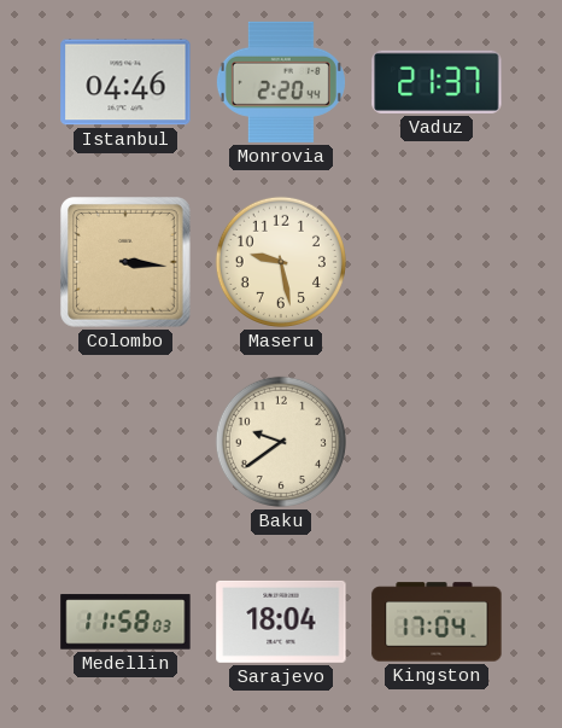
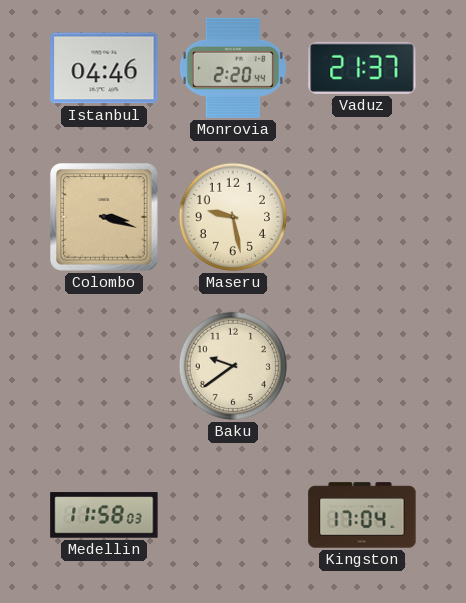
Colombo: 3:16 -> 3:18 (105, 218)
Sarajevo: 18:04 -> none (281, 622)
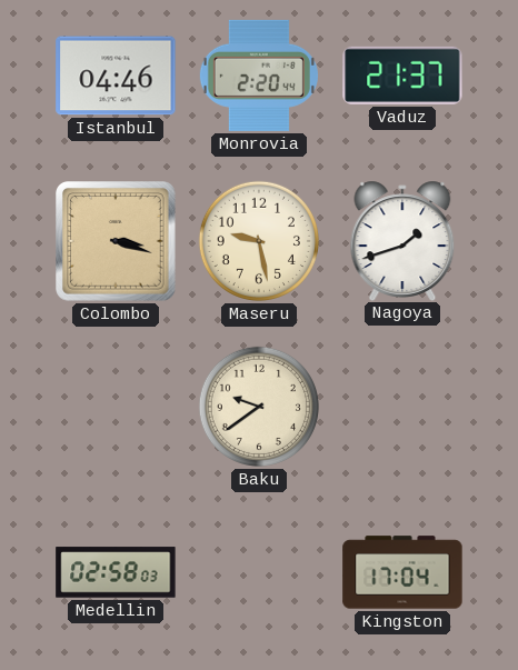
Nagoya: none -> 1:42 (402, 240)
Medellin: 11:58 -> 02:58 (116, 572)
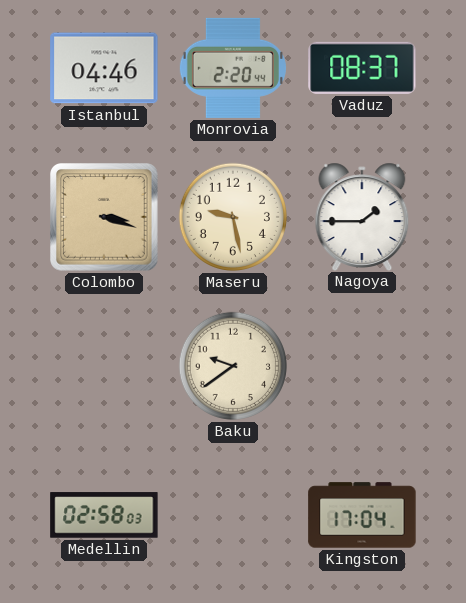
Vaduz: 21:37 -> 08:37 (362, 68)
Nagoya: 1:42 -> 1:45 (362, 216)
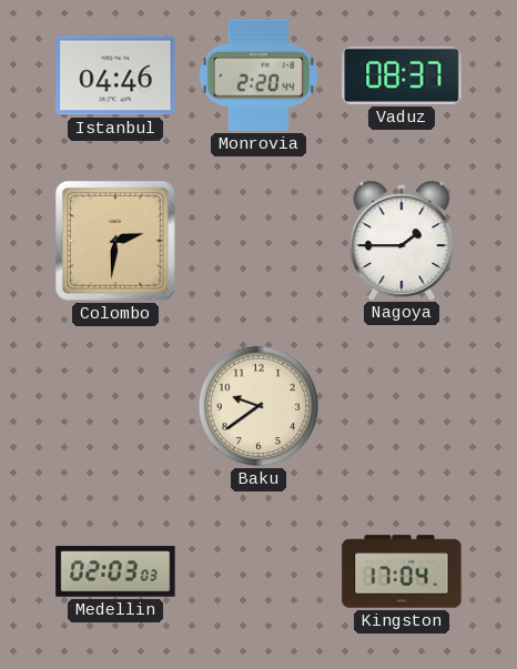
Colombo: 3:18 -> 2:31 (116, 242)
Maseru: 9:28 -> none (233, 217)
Medellin: 02:58 -> 02:03 (115, 571)
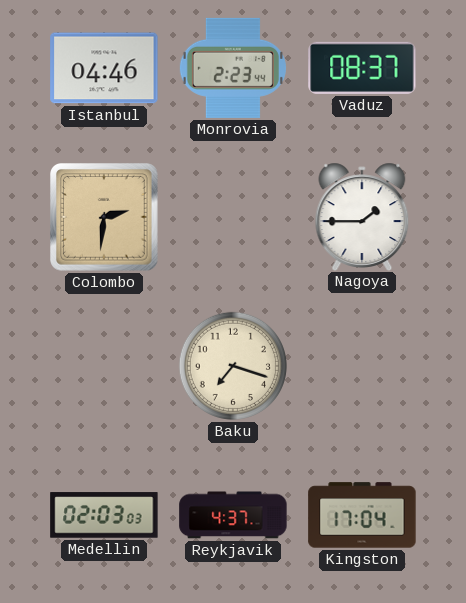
Monrovia: 2:20 -> 2:23 (233, 68)
Baku: 9:39 -> 7:18 (233, 366)
Reykjavik: none -> 4:37 (233, 515)
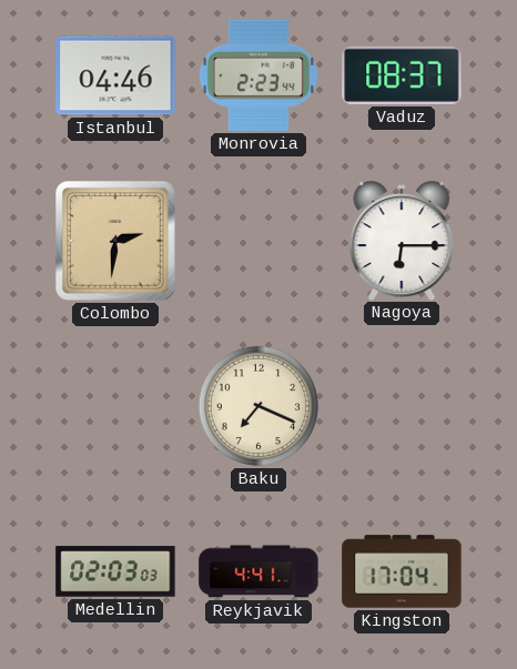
Nagoya: 1:45 -> 6:15 (402, 240)
Baku: 7:18 -> 7:19 (258, 406)
Reykjavik: 4:37 -> 4:41 (258, 571)
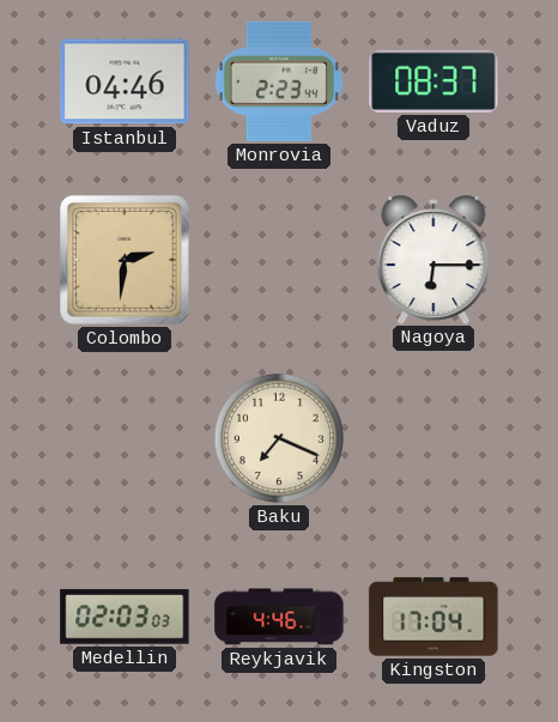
Reykjavik: 4:41 -> 4:46 (279, 617)
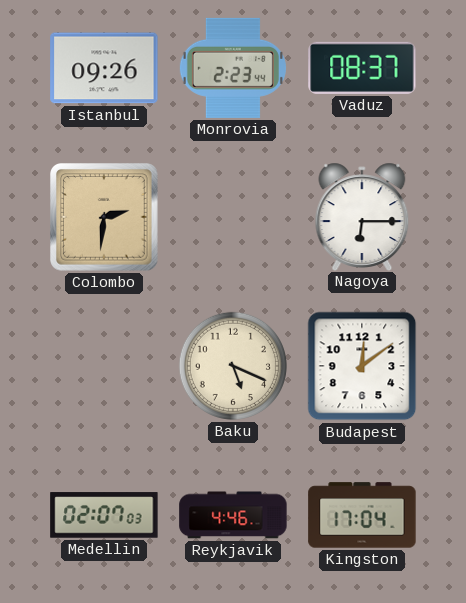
Istanbul: 04:46 -> 09:26 (104, 68)
Baku: 7:19 -> 5:19 (233, 366)
Budapest: none -> 12:09 (362, 366)
Medellin: 02:03 -> 02:07 (104, 515)
